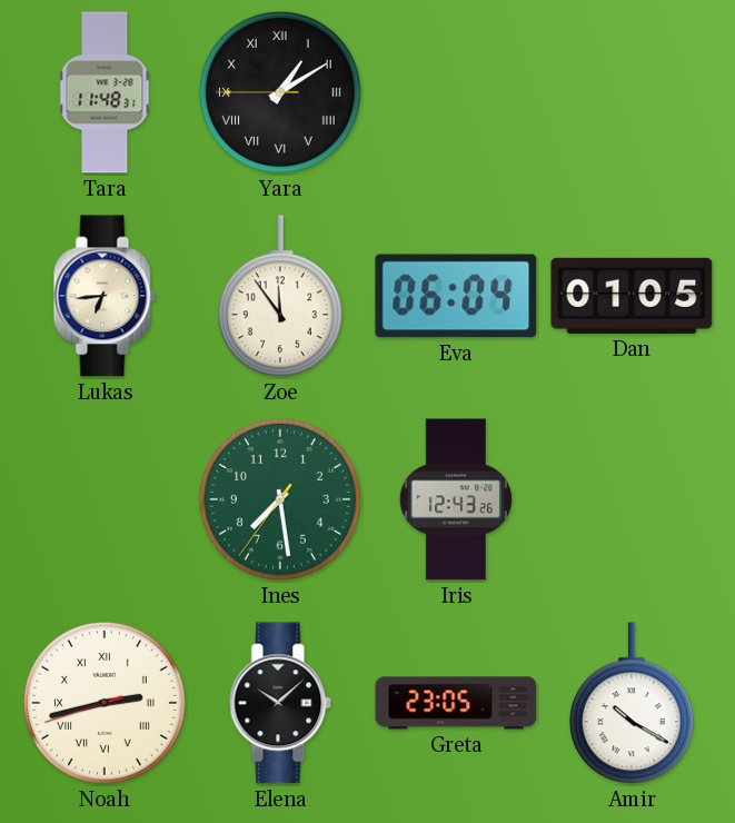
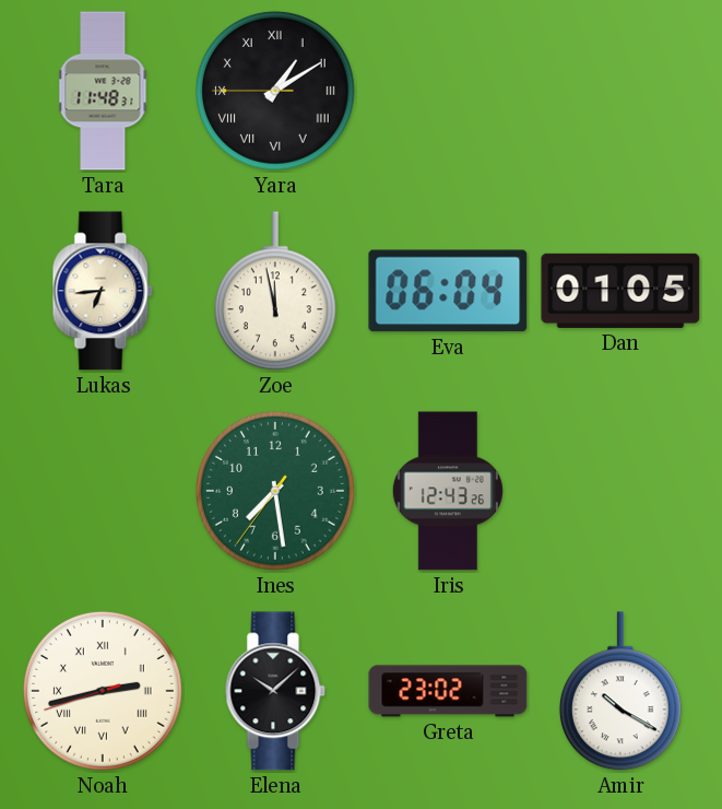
Zoe: 11:54 -> 11:58 (275, 291)
Greta: 23:05 -> 23:02 (448, 691)
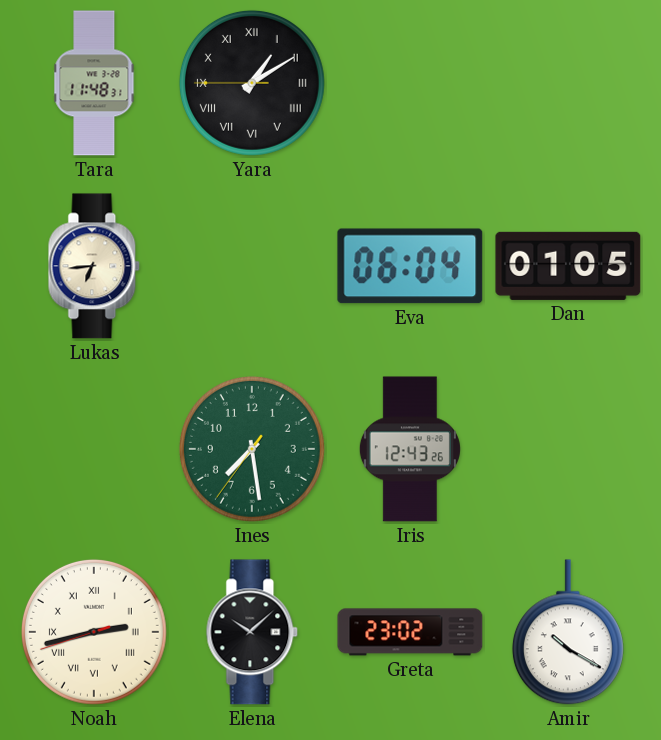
Zoe: 11:58 -> none (275, 291)
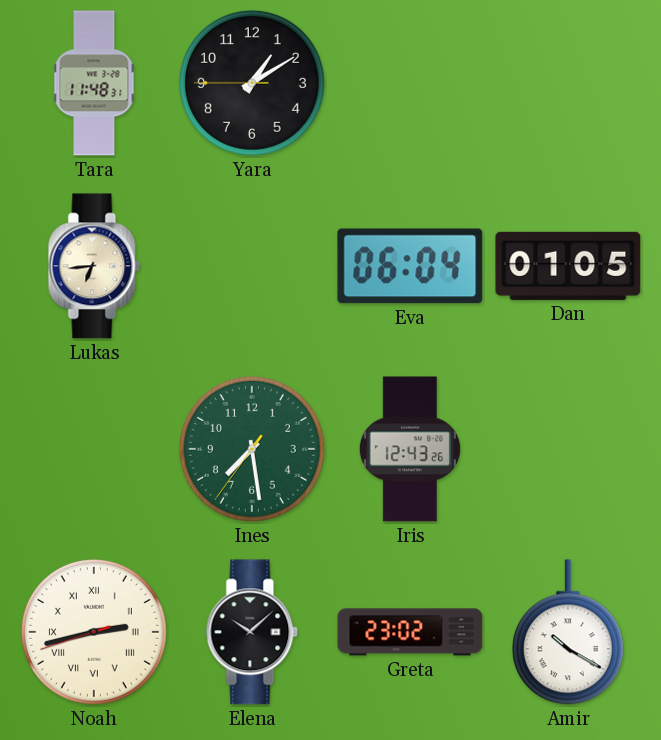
Yara numerals: Roman -> Arabic (252, 83)
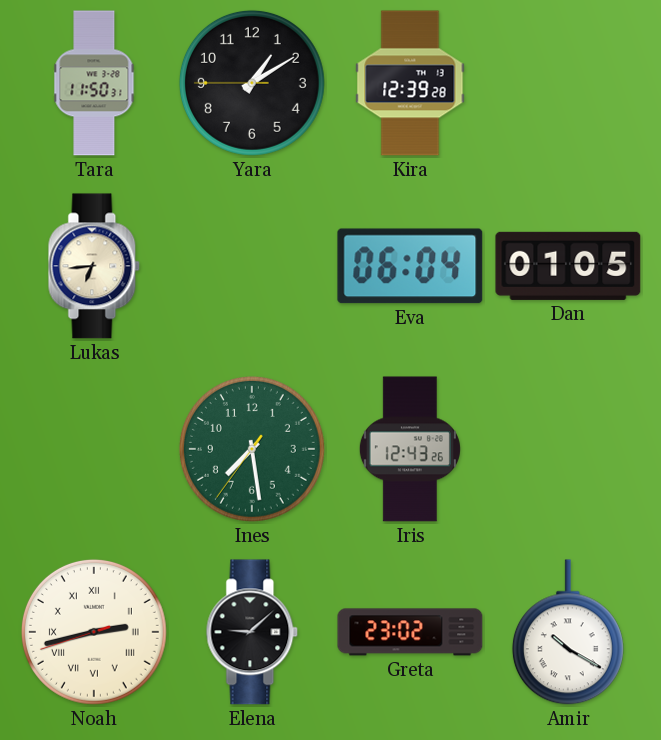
Tara: 11:48 -> 11:50 (94, 83)
Kira: none -> 12:39 (410, 83)
Elena: 10:08 -> 9:08 (252, 632)
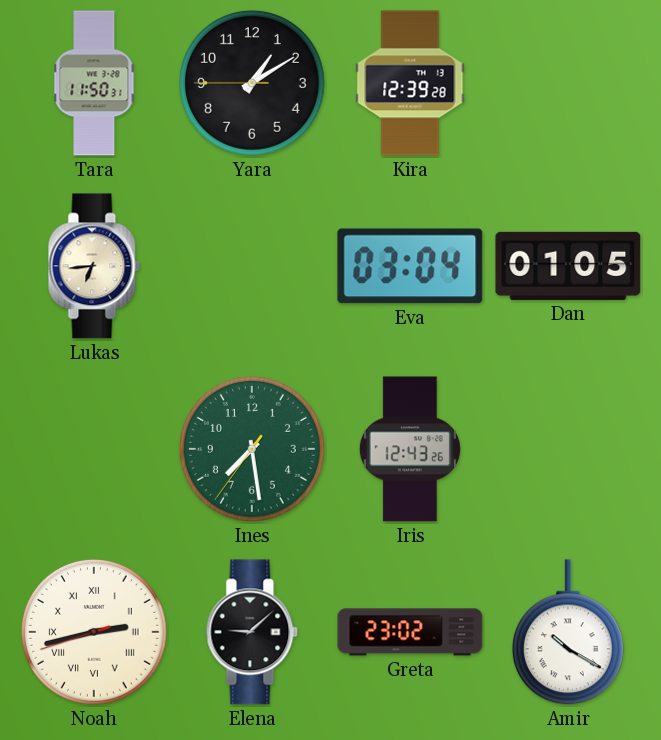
Eva: 06:04 -> 03:04 (410, 266)
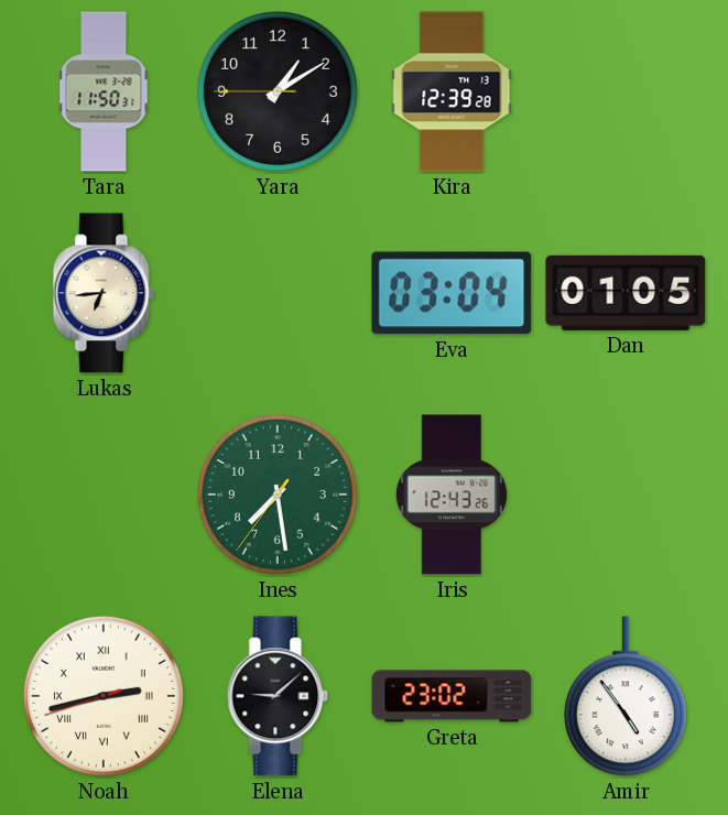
Amir: 10:20 -> 4:54 (626, 696)
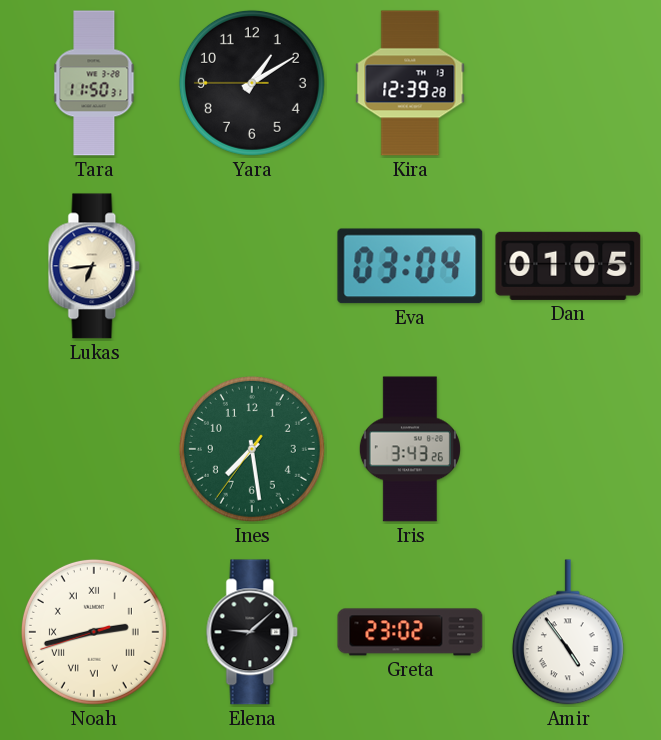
Iris: 12:43 -> 3:43 (410, 449)
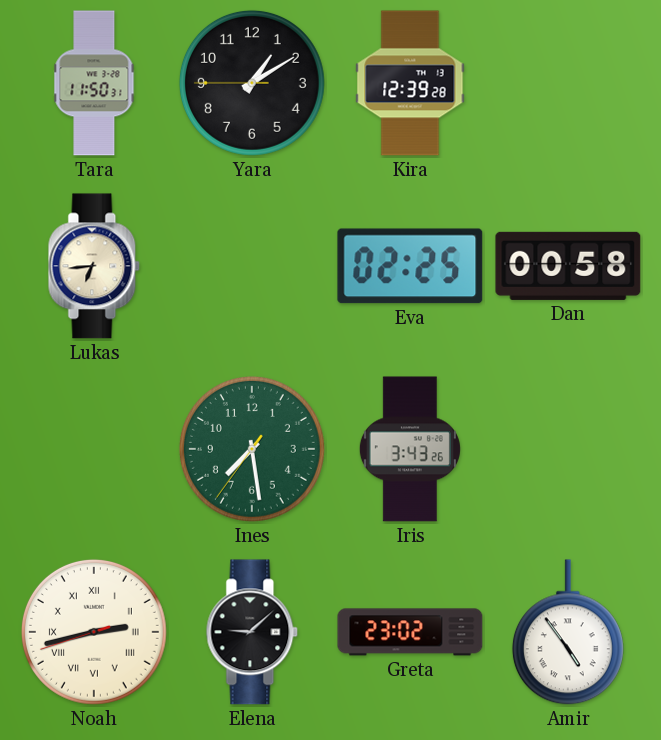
Eva: 03:04 -> 02:25 (410, 266)
Dan: 01:05 -> 00:58 (568, 266)
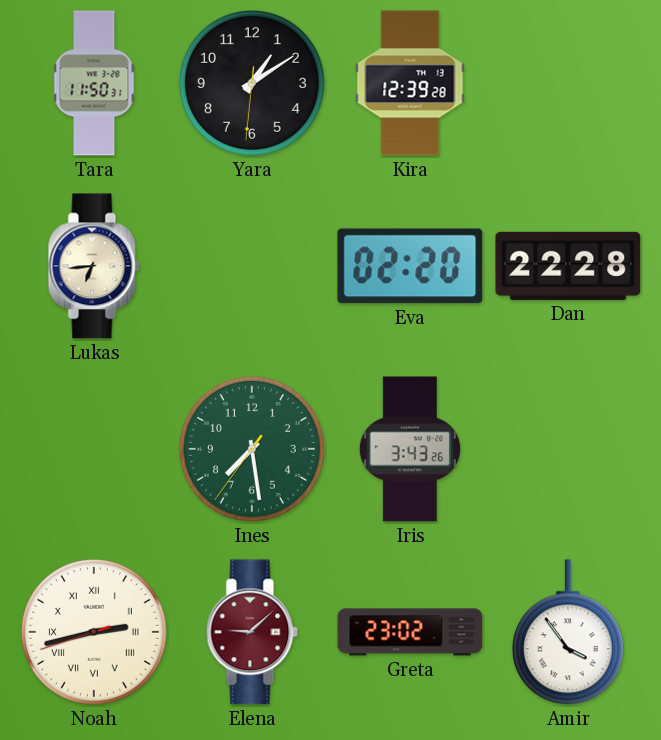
Yara: 1:09:45 -> 1:09:31 (252, 83)
Eva: 02:25 -> 02:20 (410, 266)
Dan: 00:58 -> 22:28 (568, 266)
Elena dial: black -> burgundy (252, 632)
Amir: 4:54 -> 3:54 (568, 632)
